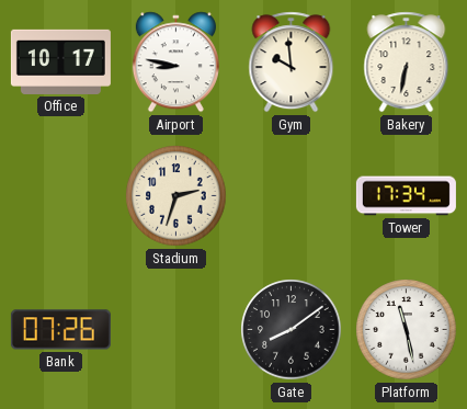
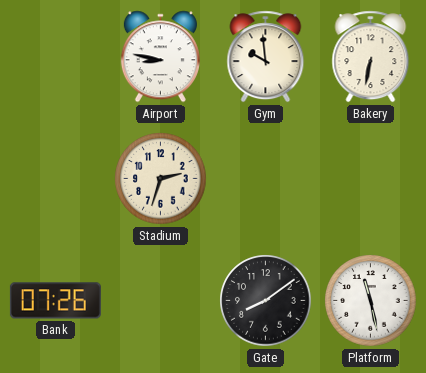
Office: 10:17 -> none (60, 61)
Tower: 17:34 -> none (406, 196)
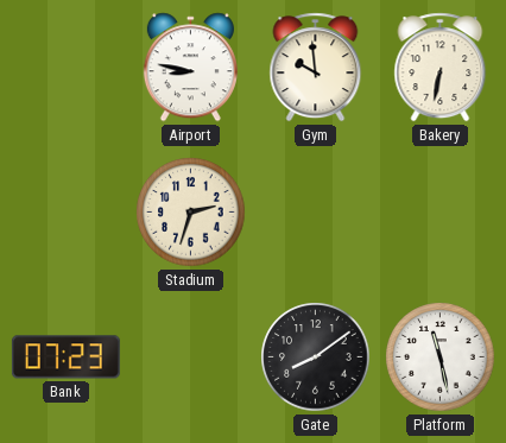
Bank: 07:26 -> 07:23 (65, 357)
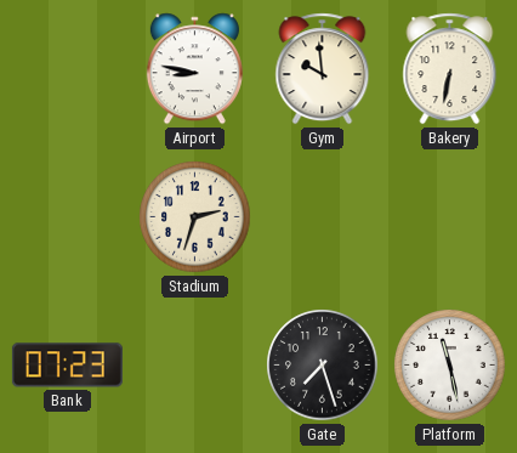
Gate: 8:09 -> 7:27 (323, 366)
